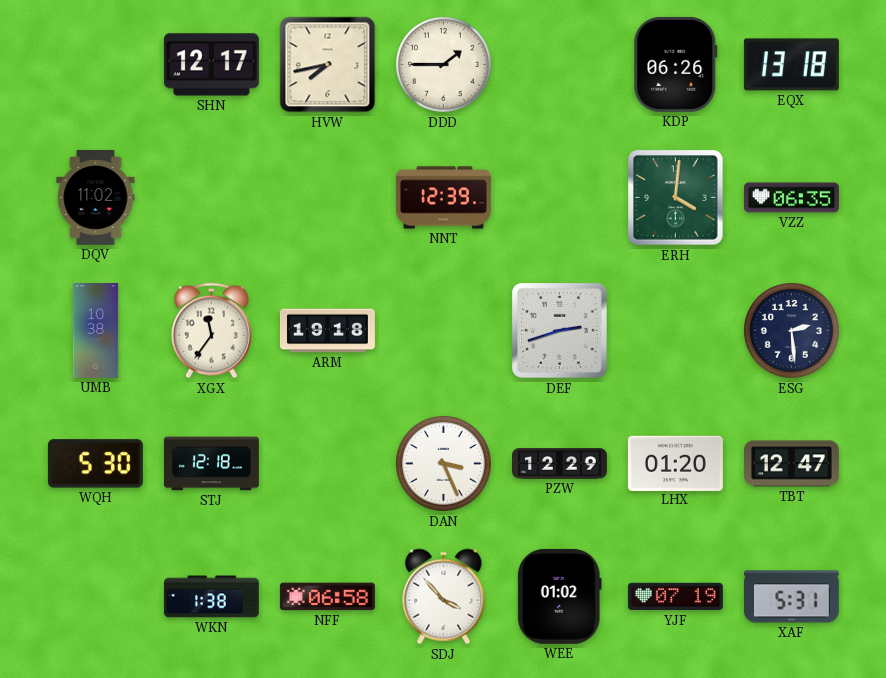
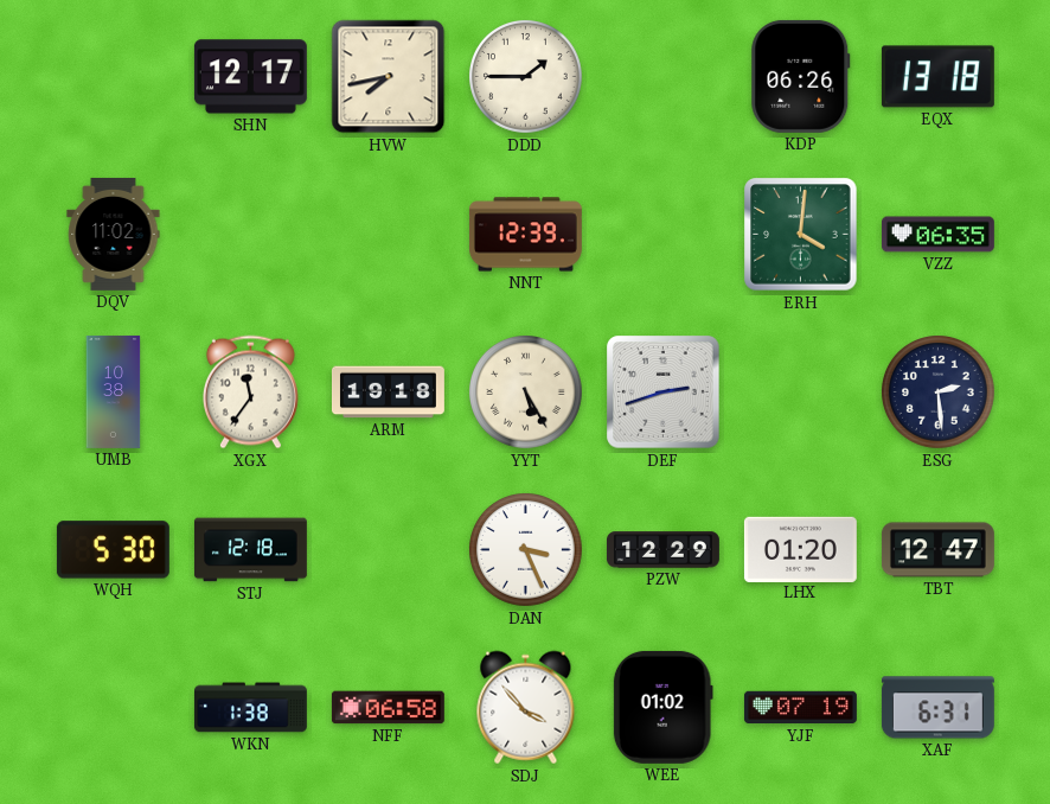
YYT: none -> 5:25 (526, 393)
XAF: 5:31 -> 6:31 (937, 708)
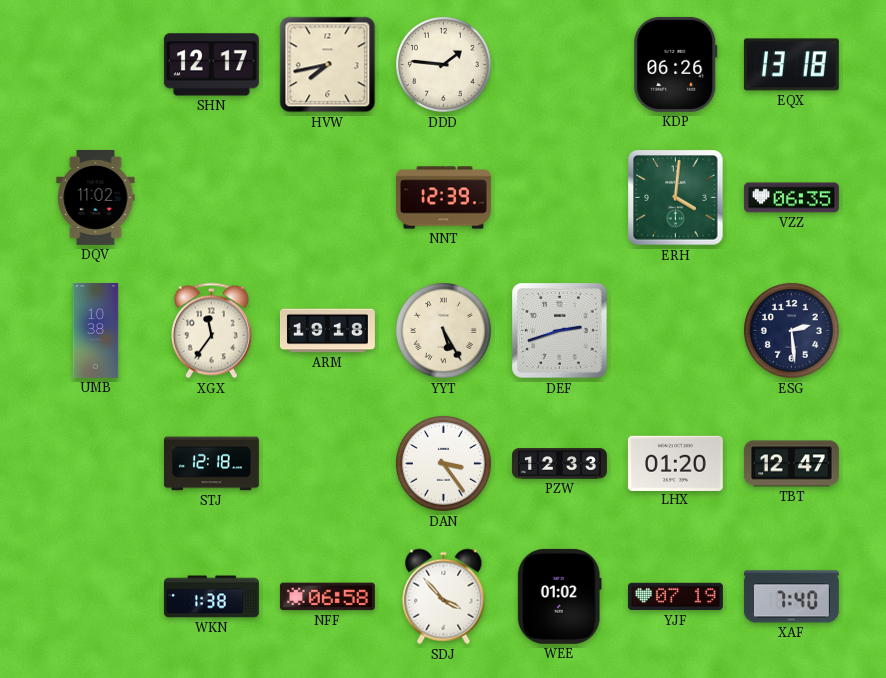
DDD: 1:45 -> 1:46 (444, 65)
WQH: 5:30 -> none (113, 550)
DAN: 3:26 -> 3:24 (444, 464)
PZW: 12:29 -> 12:33 (559, 464)
XAF: 6:31 -> 7:40 (791, 597)
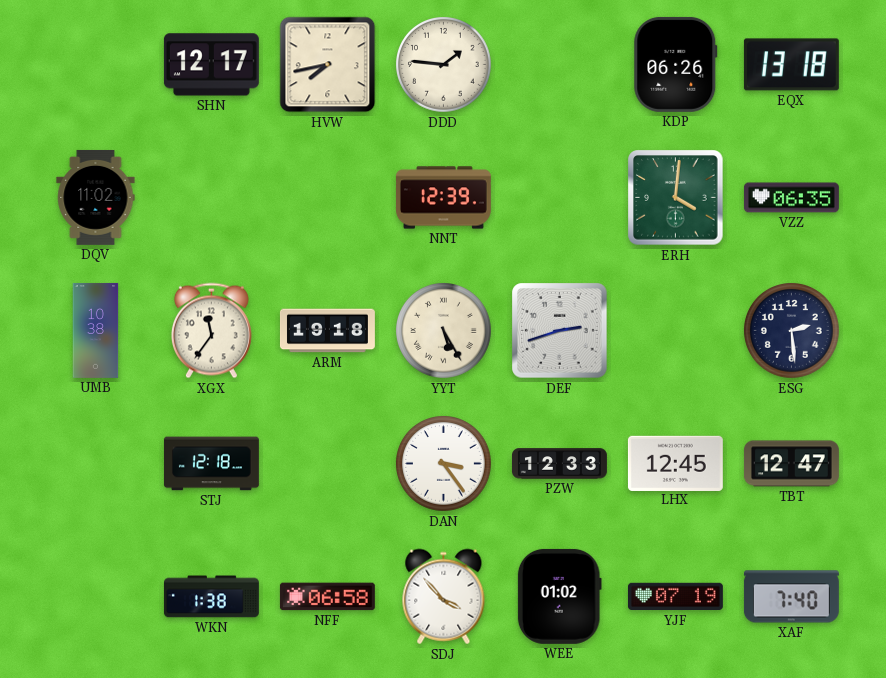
LHX: 01:20 -> 12:45 (675, 463)
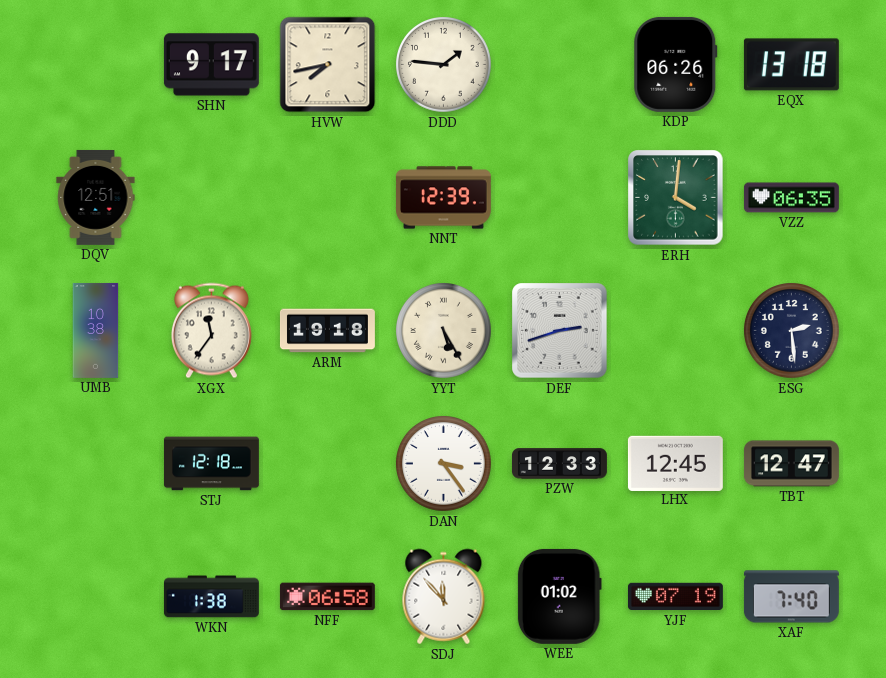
SHN: 12:17 -> 9:17 (211, 65)
DQV: 11:02 -> 12:51 (96, 197)
SDJ: 3:53 -> 11:53 (444, 597)
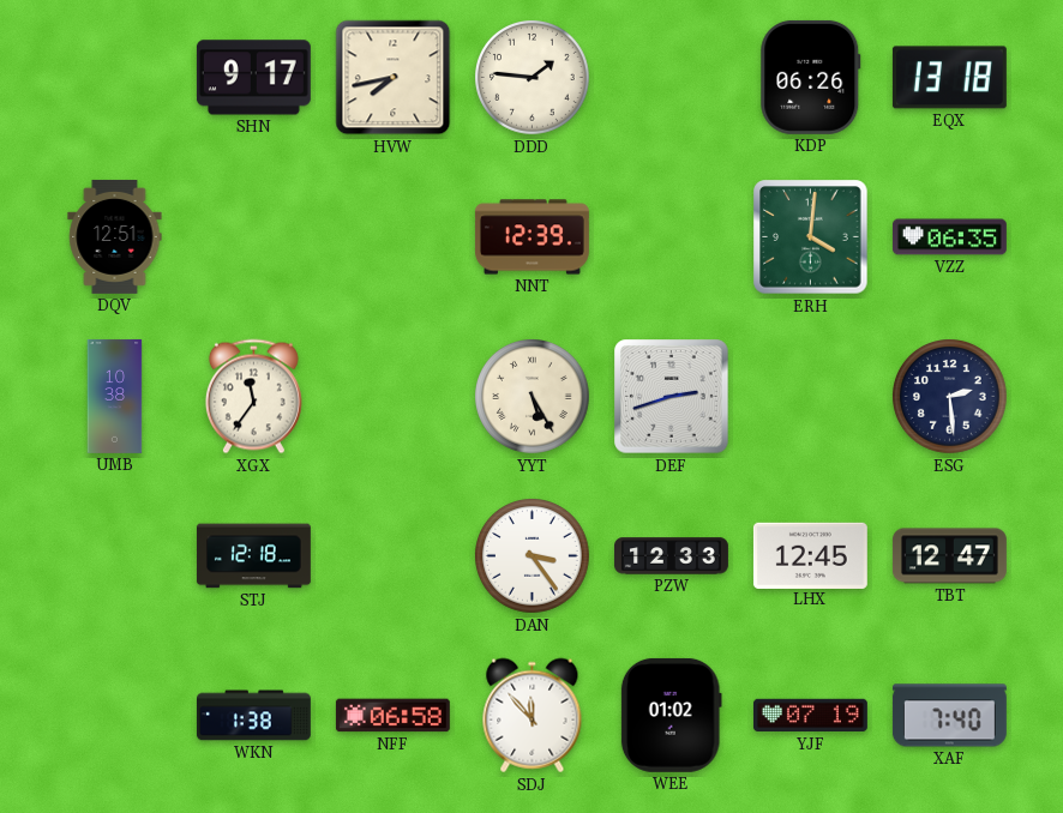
ARM: 19:18 -> none (327, 331)
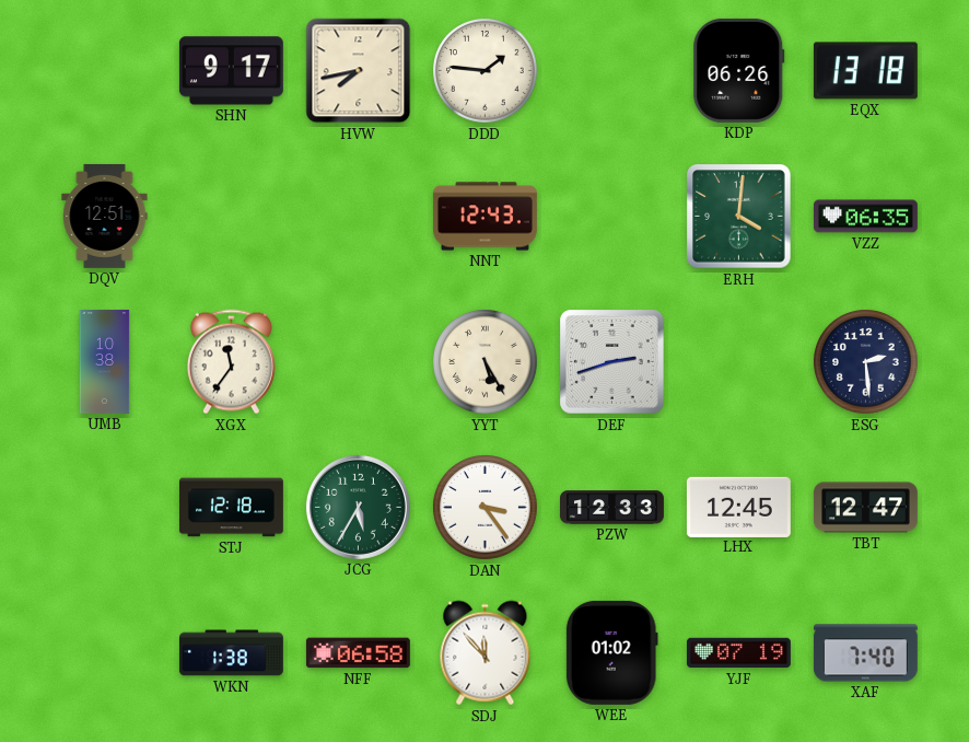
NNT: 12:39 -> 12:43 (484, 217)
JCG: none -> 5:35 (358, 507)
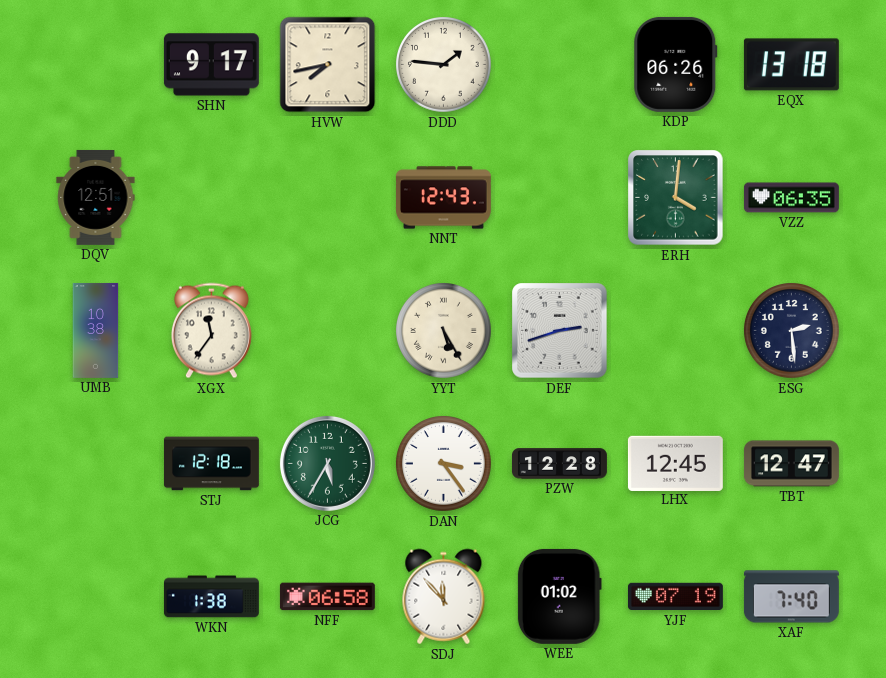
PZW: 12:33 -> 12:28 (559, 464)
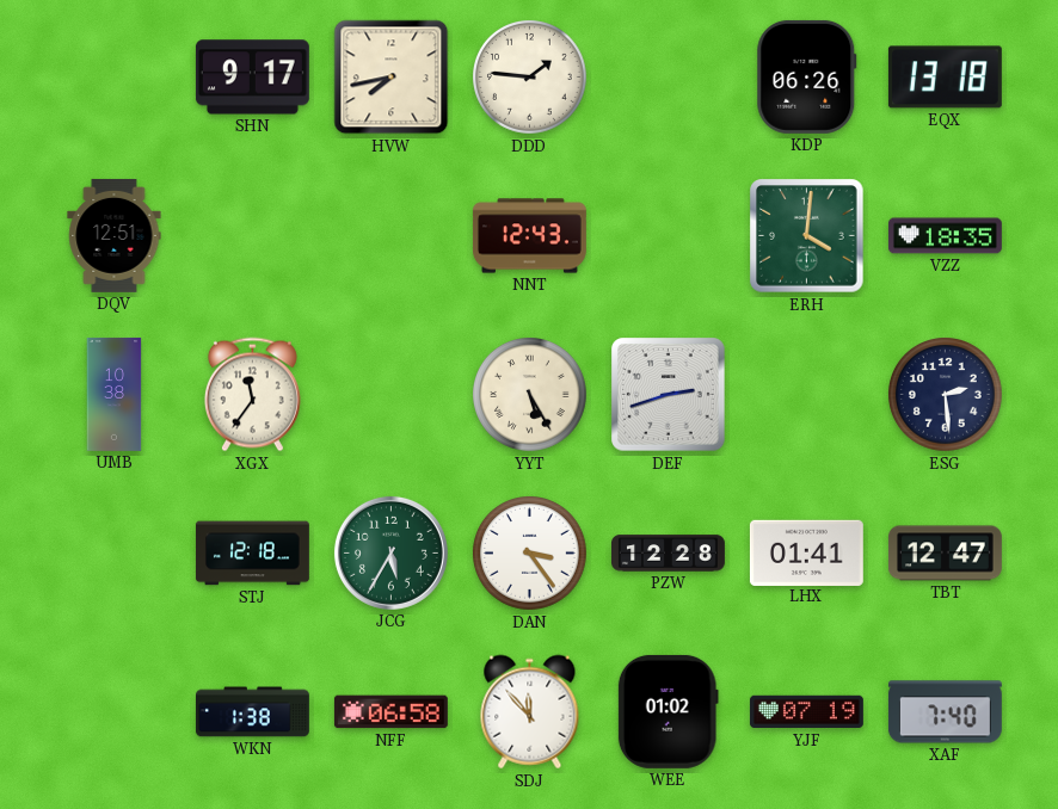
VZZ: 06:35 -> 18:35 (945, 236)
LHX: 12:45 -> 01:41 (806, 552)
